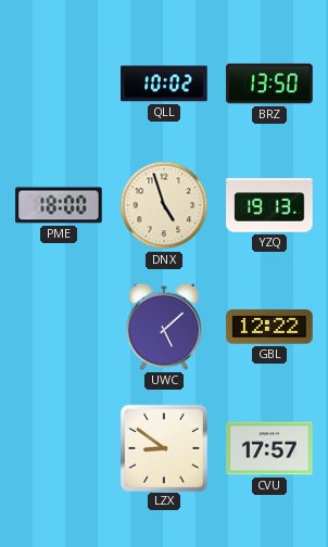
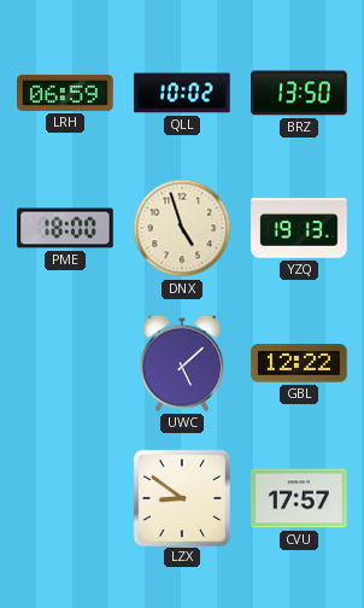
LRH: none -> 06:59 (65, 93)
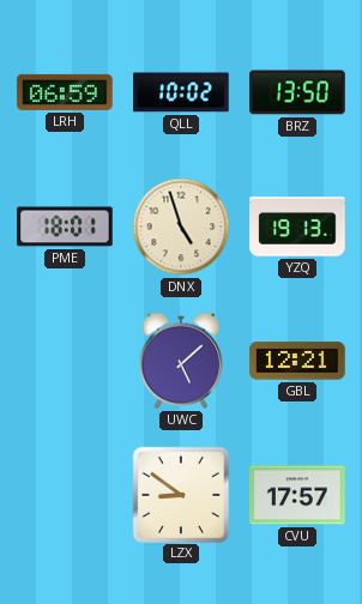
PME: 18:00 -> 18:01 (65, 226)
GBL: 12:22 -> 12:21 (297, 361)
